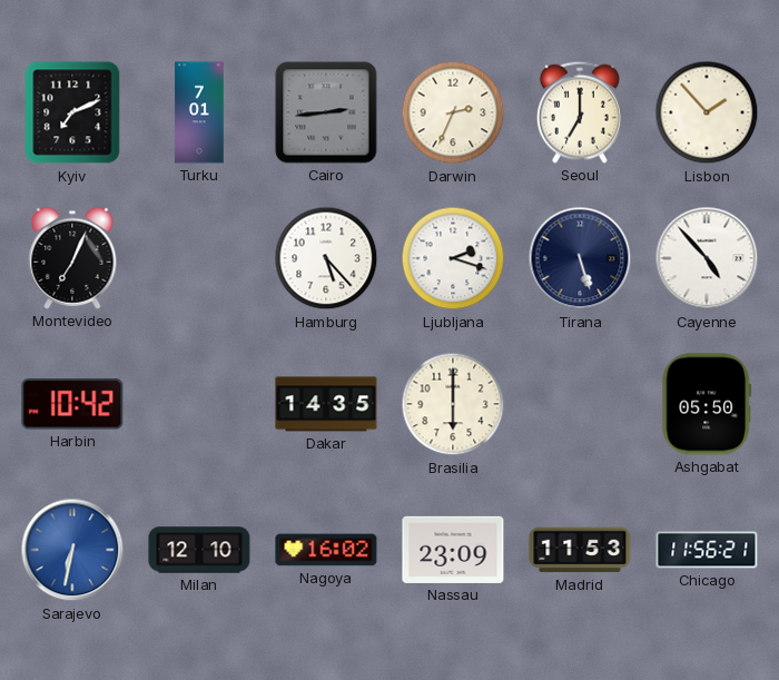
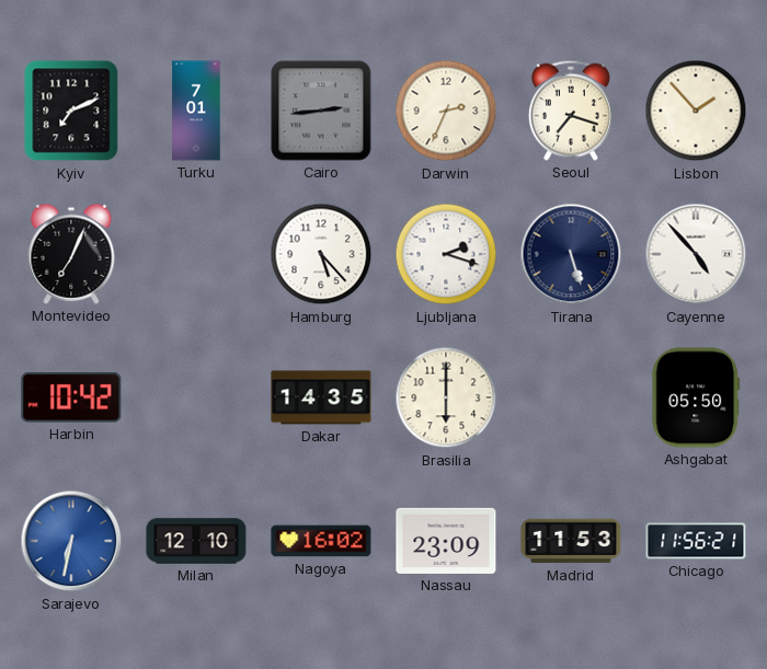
Seoul: 7:00 -> 7:18 (571, 111)
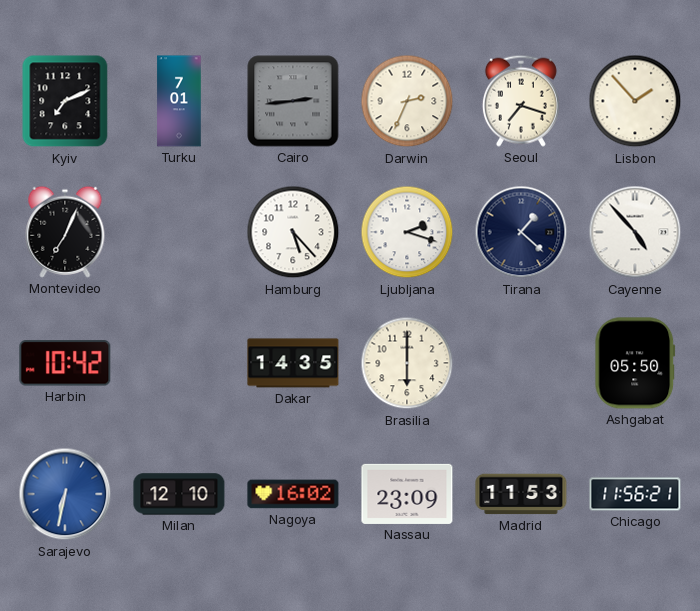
Tirana: 5:27 -> 1:22 (521, 232)
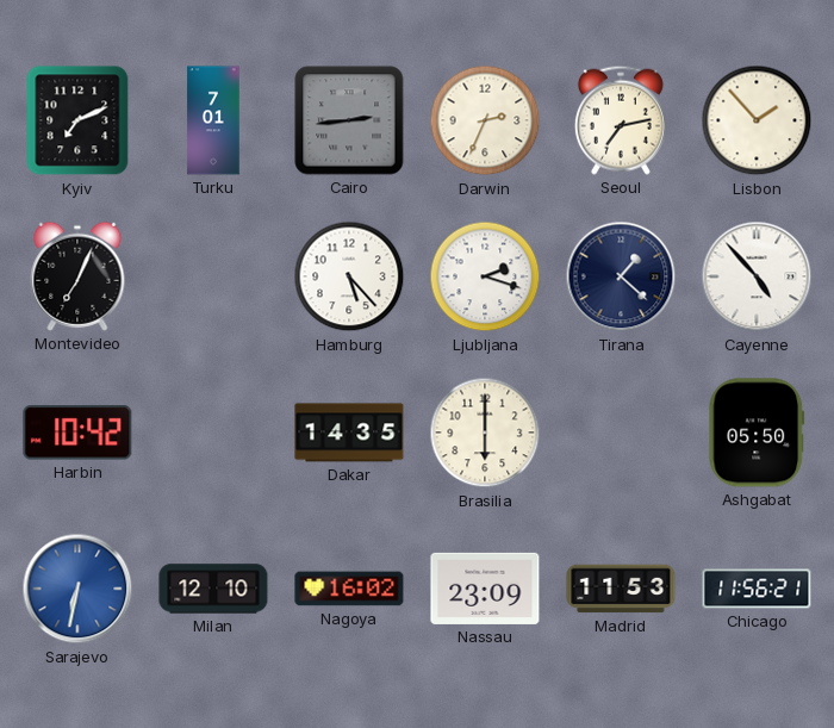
Seoul: 7:18 -> 7:13 (621, 120)
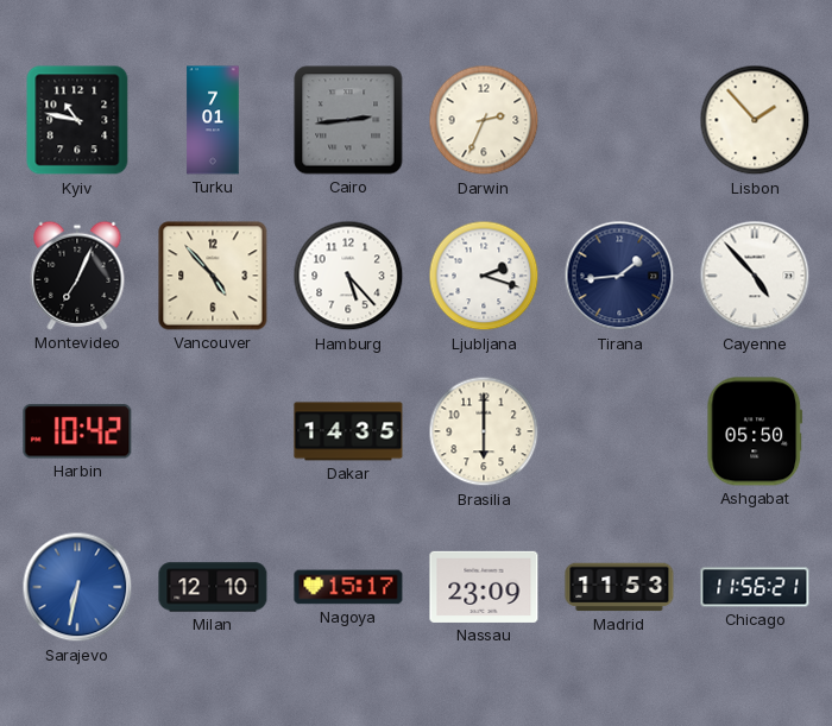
Kyiv: 7:11 -> 10:47 (77, 120)
Seoul: 7:13 -> none (621, 120)
Vancouver: none -> 4:53 (213, 276)
Tirana: 1:22 -> 1:44 (619, 276)
Nagoya: 16:02 -> 15:17 (348, 587)
